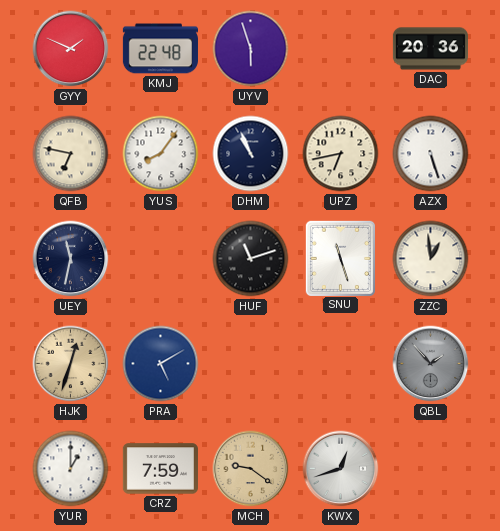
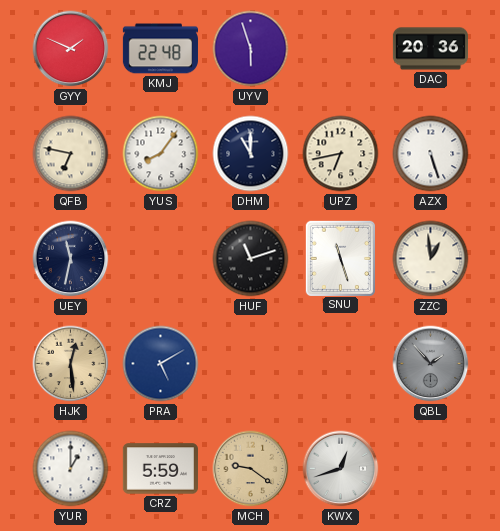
DHM: 10:56 -> 11:00 (251, 154)
HJK: 12:33 -> 12:29 (71, 364)
CRZ: 7:59 -> 5:59 (160, 469)
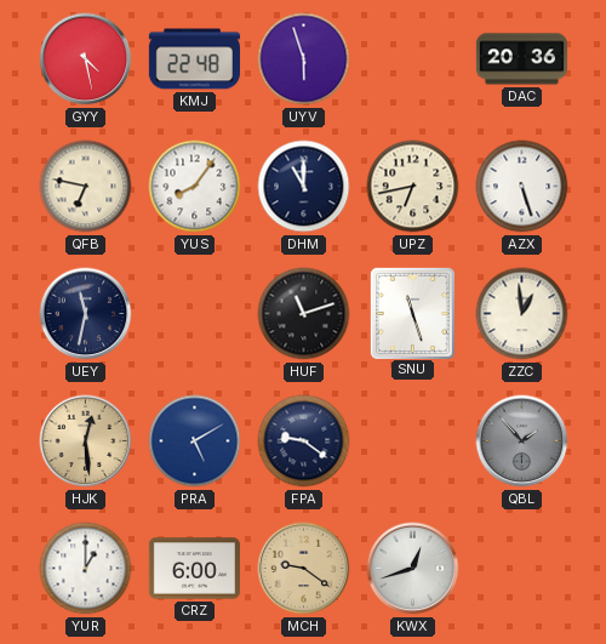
GYY: 1:49 -> 4:28 (86, 59)
FPA: none -> 9:21 (304, 441)
CRZ: 5:59 -> 6:00 (194, 569)
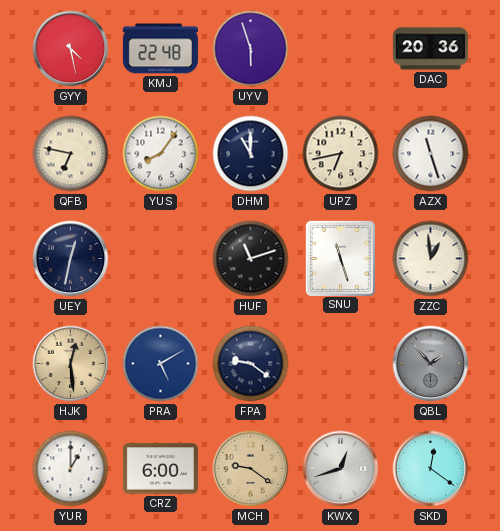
AZX: 5:27 -> 11:27 (431, 154)
UEY: 11:32 -> 12:32 (71, 259)
SKD: none -> 12:21 (431, 469)
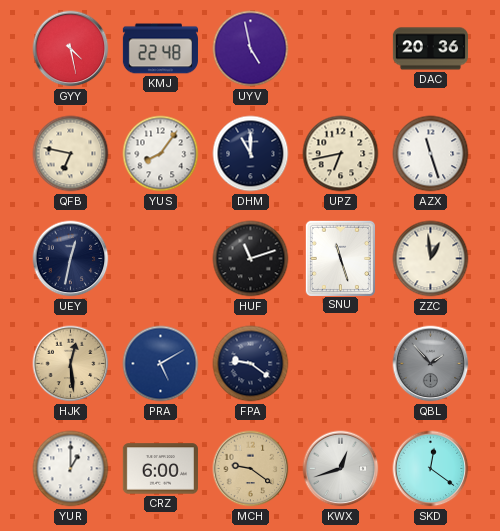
UYV: 5:57 -> 4:58 (251, 49)
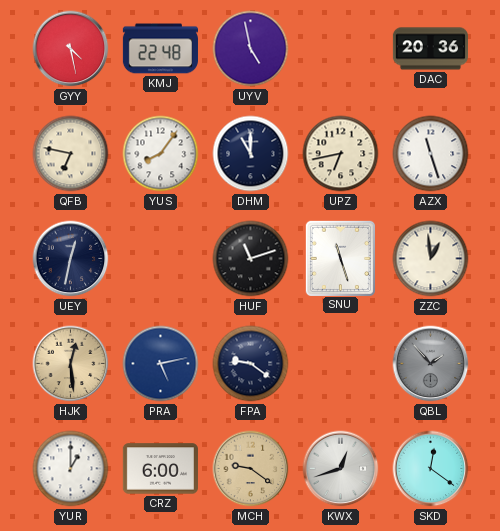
PRA: 5:10 -> 5:13 (161, 364)
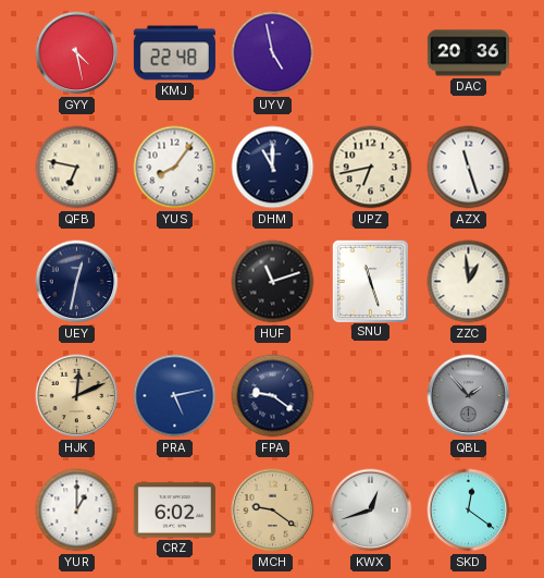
HJK: 12:29 -> 12:11 (77, 396)
CRZ: 6:00 -> 6:02 (174, 511)
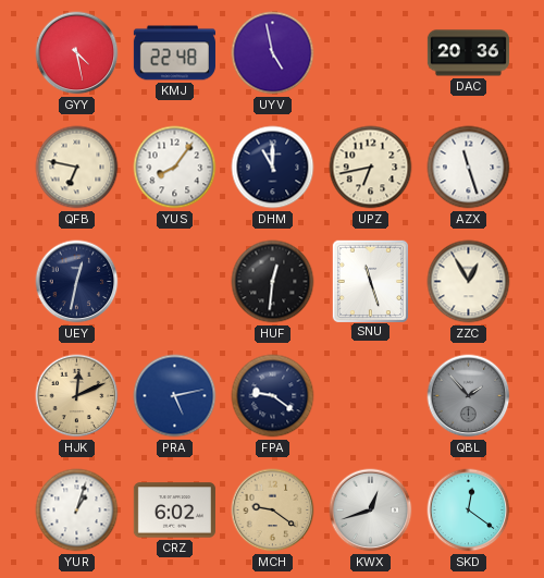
HUF: 11:12 -> 12:31 (273, 282)
ZZC: 12:59 -> 12:55 (469, 282)
YUR: 1:00 -> 1:03 (77, 511)
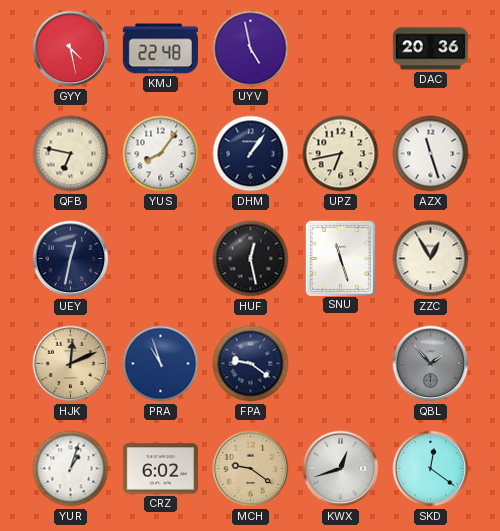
DHM: 11:00 -> 1:06 (251, 154)
HUF: 12:31 -> 12:28 (251, 259)
PRA: 5:13 -> 10:57 (161, 364)
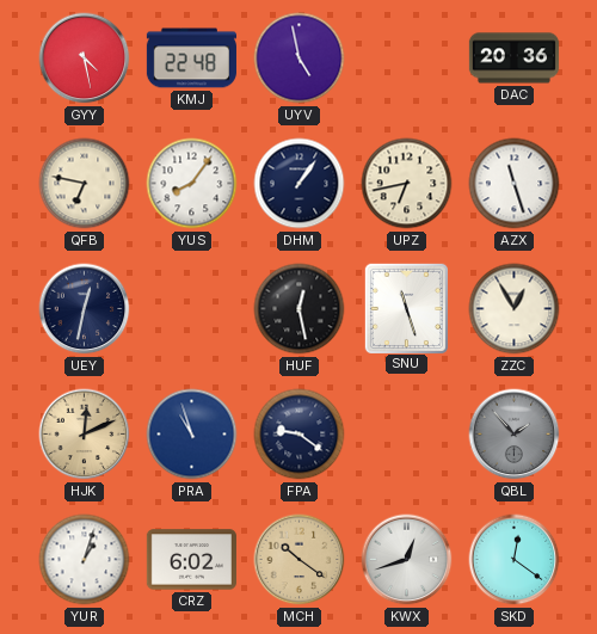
MCH: 9:21 -> 10:21 (300, 560)
